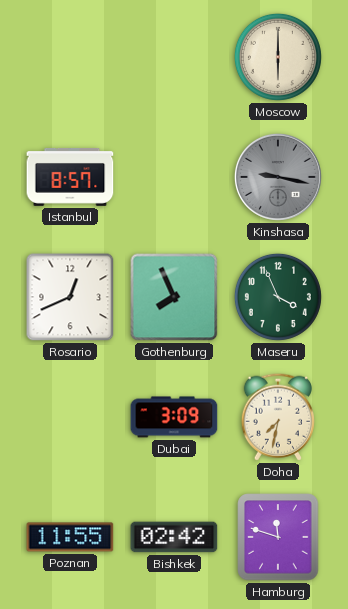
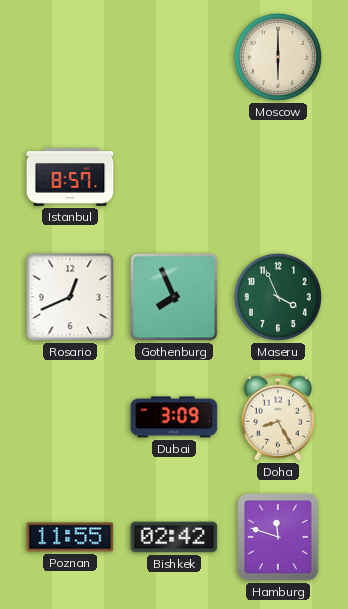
Kinshasa: 9:17 -> none (278, 177)
Doha: 7:32 -> 8:25 (278, 417)
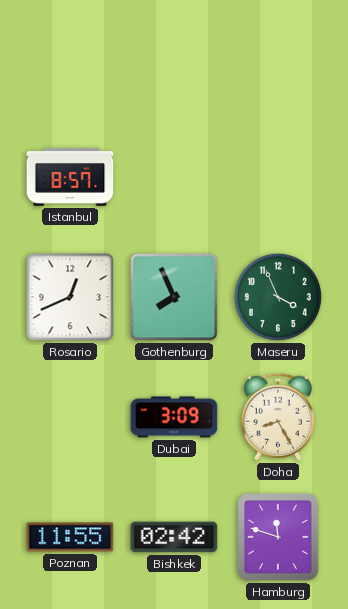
Moscow: 6:00 -> none (278, 57)
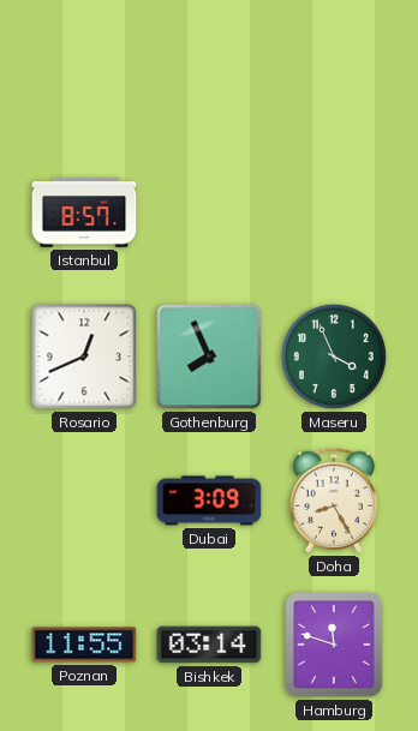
Bishkek: 02:42 -> 03:14 (209, 645)
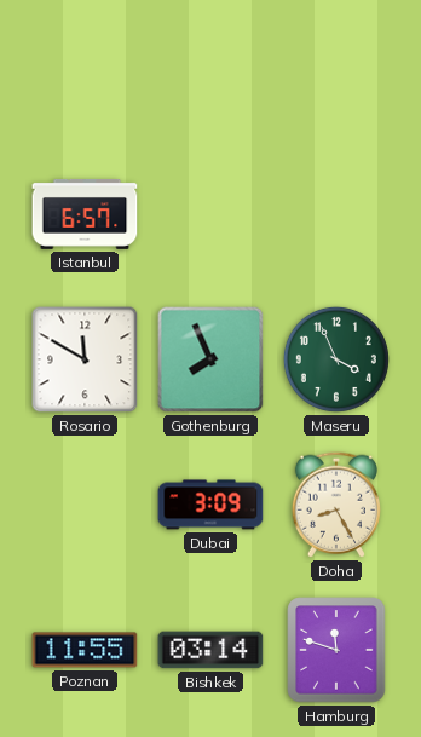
Istanbul: 8:57 -> 6:57 (85, 215)
Rosario: 12:41 -> 11:50 (85, 359)
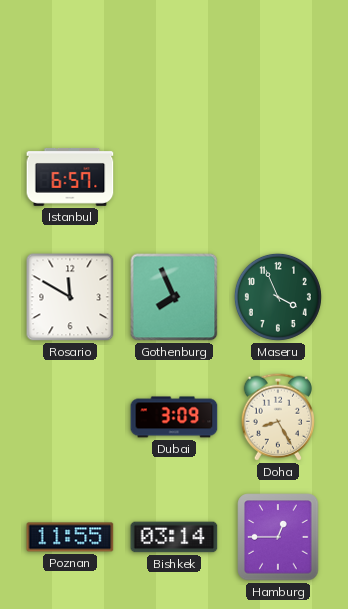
Hamburg: 11:48 -> 12:45 (278, 537)
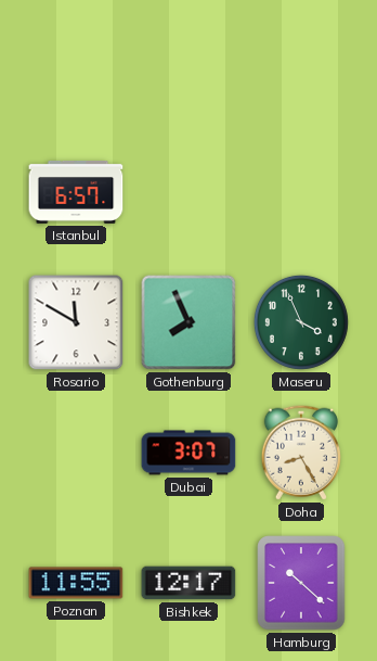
Dubai: 3:09 -> 3:07 (188, 453)
Bishkek: 03:14 -> 12:17 (188, 583)
Hamburg: 12:45 -> 10:22 (301, 583)
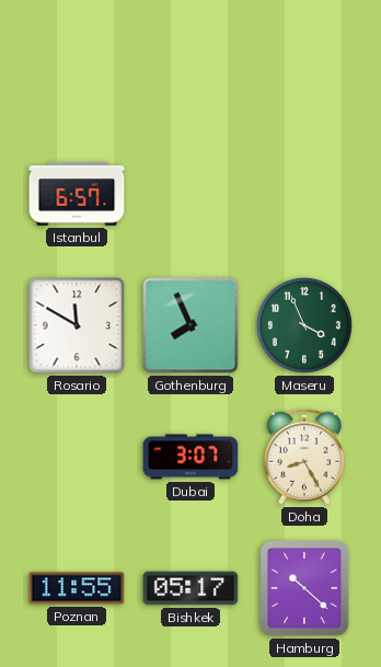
Bishkek: 12:17 -> 05:17 (190, 588)
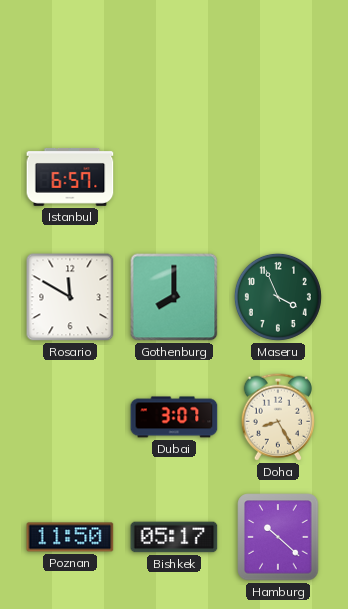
Gothenburg: 7:56 -> 8:00 (174, 297)
Poznan: 11:55 -> 11:50 (70, 537)
